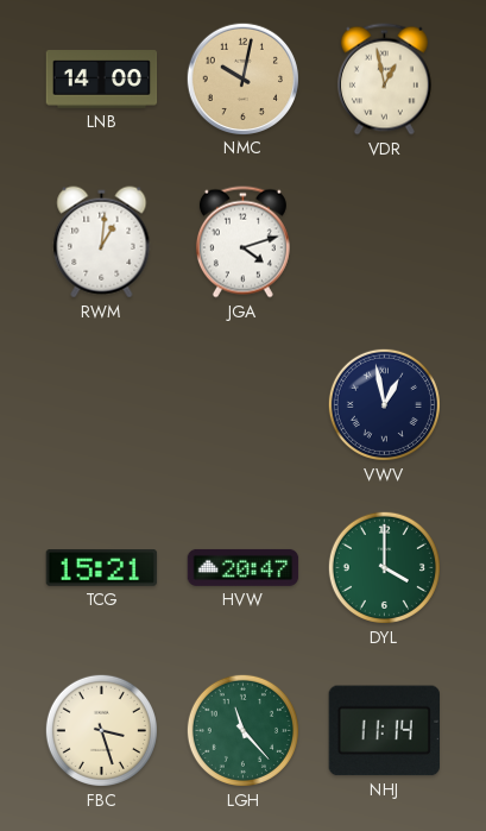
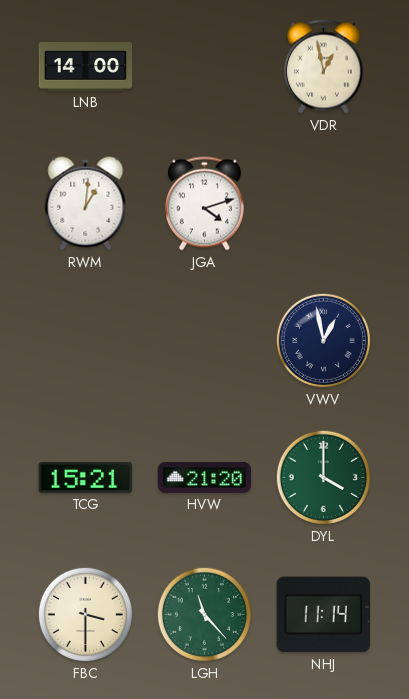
NMC: 10:02 -> none (242, 78)
HVW: 20:47 -> 21:20 (205, 477)
FBC: 3:27 -> 3:30 (85, 614)
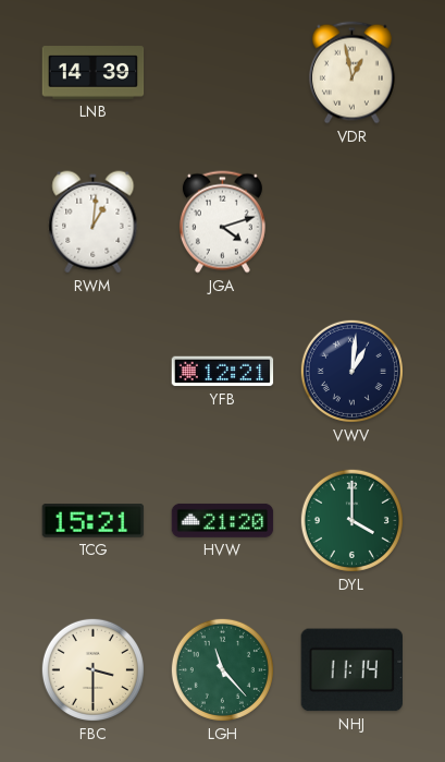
LNB: 14:00 -> 14:39 (94, 73)
YFB: none -> 12:21 (223, 372)
VWV: 12:58 -> 1:01 (351, 371)
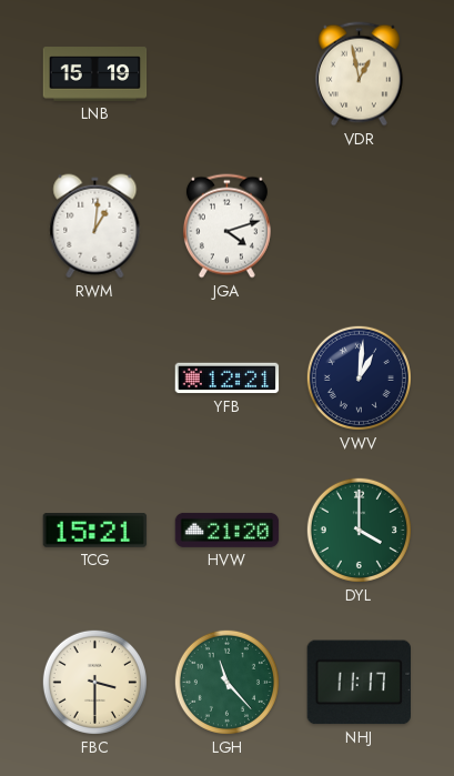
LNB: 14:39 -> 15:19 (95, 74)
NHJ: 11:14 -> 11:17 (359, 683)
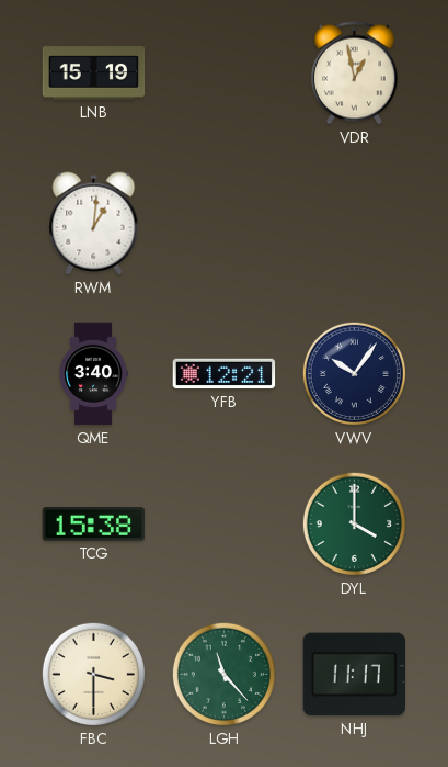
JGA: 4:12 -> none (226, 226)
QME: none -> 3:40 (93, 374)
VWV: 1:01 -> 10:06 (354, 373)
TCG: 15:21 -> 15:38 (94, 525)
HVW: 21:20 -> none (228, 530)
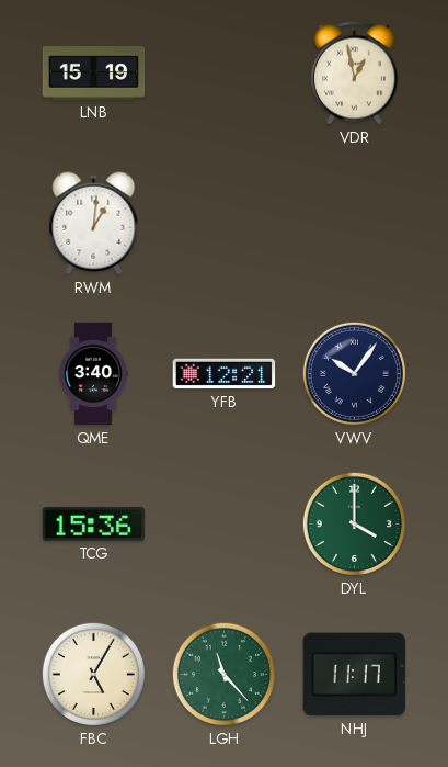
TCG: 15:38 -> 15:36 (94, 525)
FBC: 3:30 -> 5:05 (93, 674)
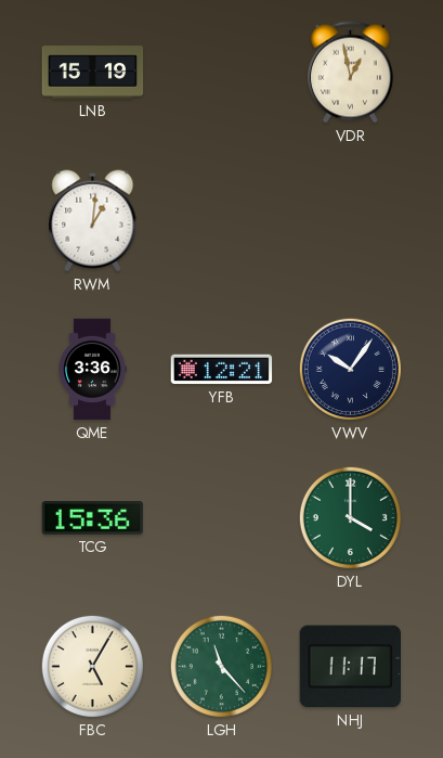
QME: 3:40 -> 3:36 (92, 370)
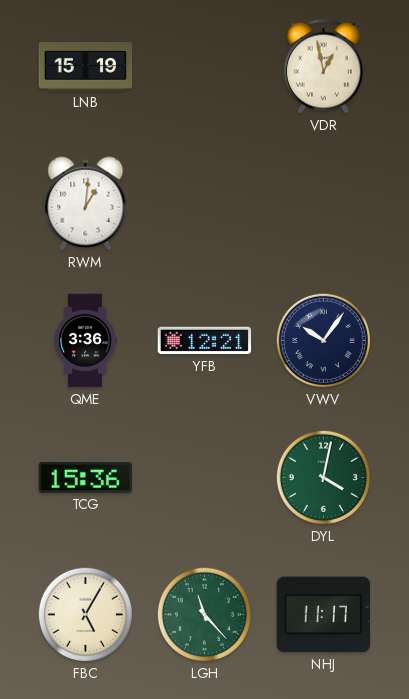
DYL: 4:00 -> 4:02 (323, 477)
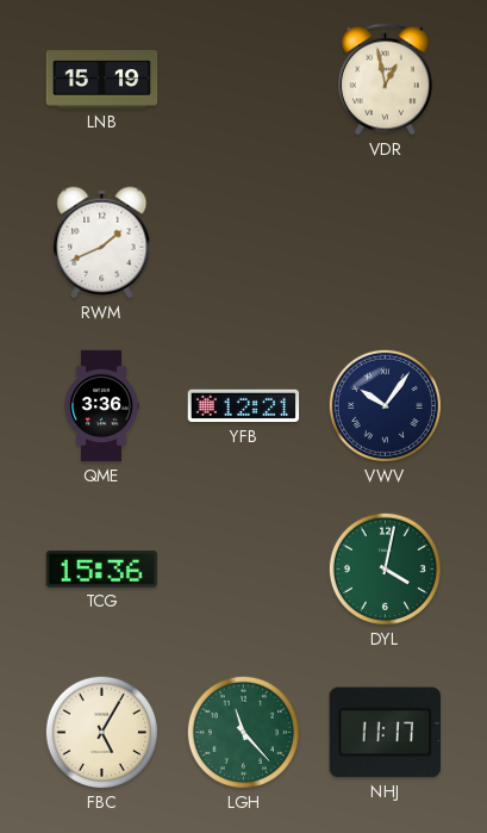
RWM: 1:01 -> 1:41 (102, 243)
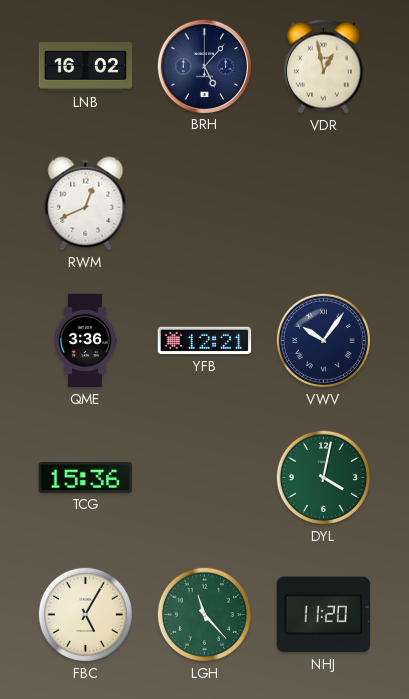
LNB: 15:19 -> 16:02 (86, 67)
BRH: none -> 5:07 (204, 66)
RWM: 1:41 -> 12:41 (86, 204)
NHJ: 11:17 -> 11:20 (323, 615)
